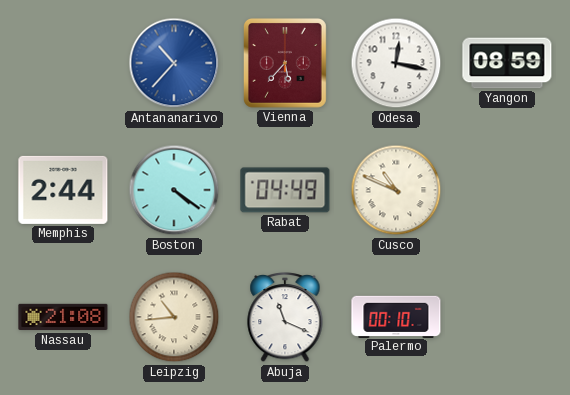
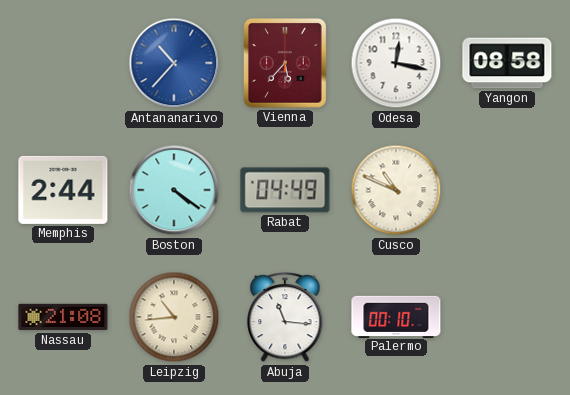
Yangon: 08:59 -> 08:58 (507, 63)
Abuja: 11:19 -> 11:16 (285, 318)
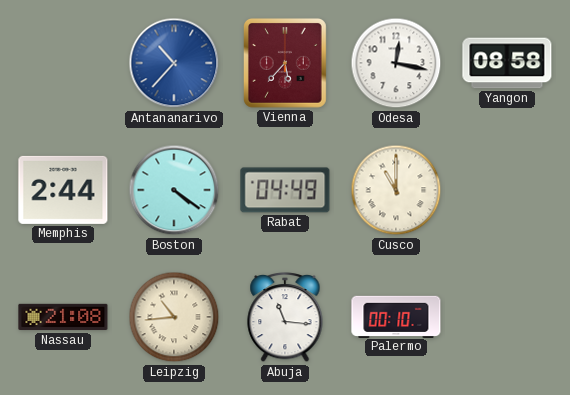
Cusco: 10:49 -> 11:00 (396, 190)
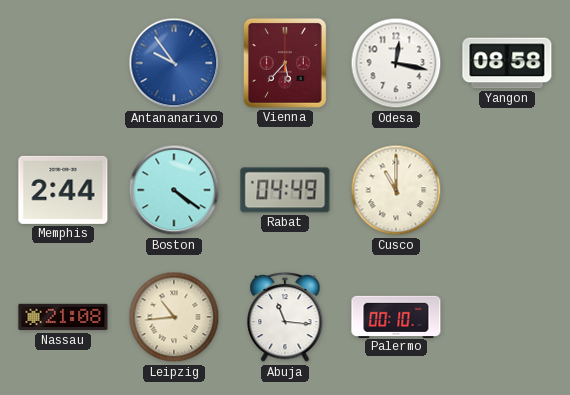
Antananarivo: 10:37 -> 9:54 (174, 63)
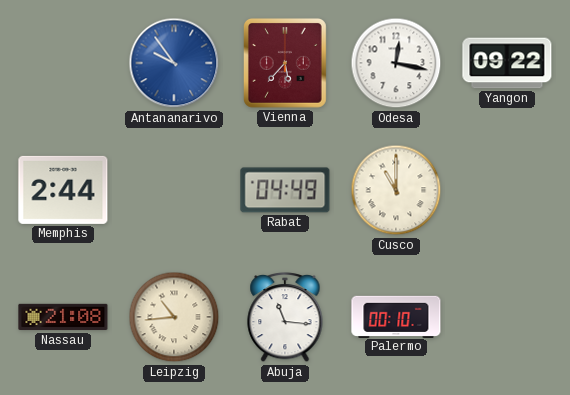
Yangon: 08:58 -> 09:22 (507, 63)
Boston: 4:21 -> none (174, 190)
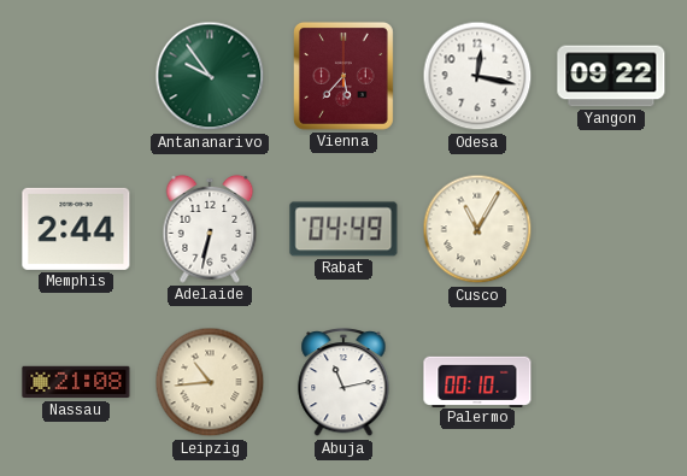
Antananarivo dial: blue -> green (210, 76)
Adelaide: none -> 6:32 (210, 229)
Cusco: 11:00 -> 11:05 (477, 229)
Abuja: 11:16 -> 11:13 (343, 383)
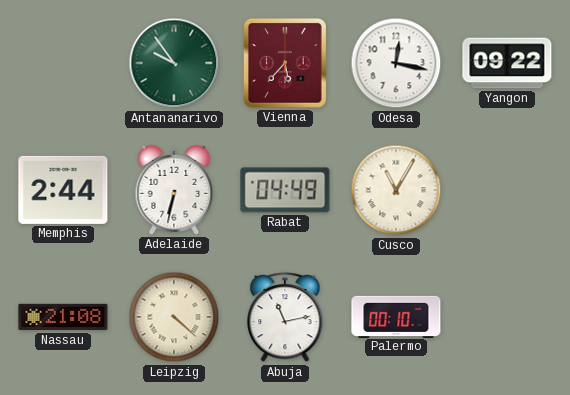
Leipzig: 10:44 -> 4:22 (174, 317)
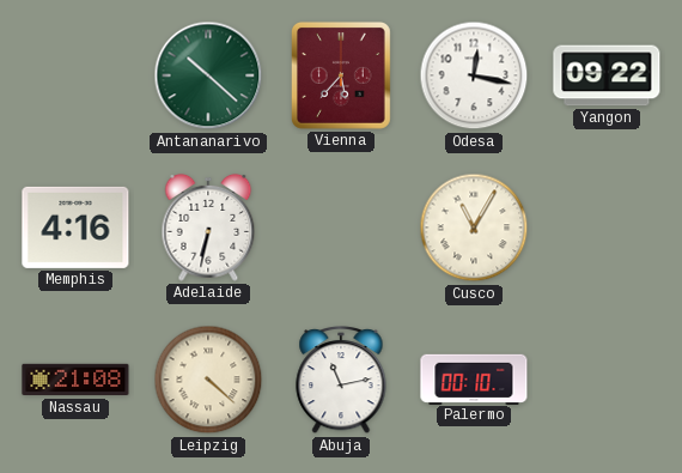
Antananarivo: 9:54 -> 10:22 (208, 75)
Memphis: 2:44 -> 4:16 (75, 228)
Rabat: 04:49 -> none (285, 190)
